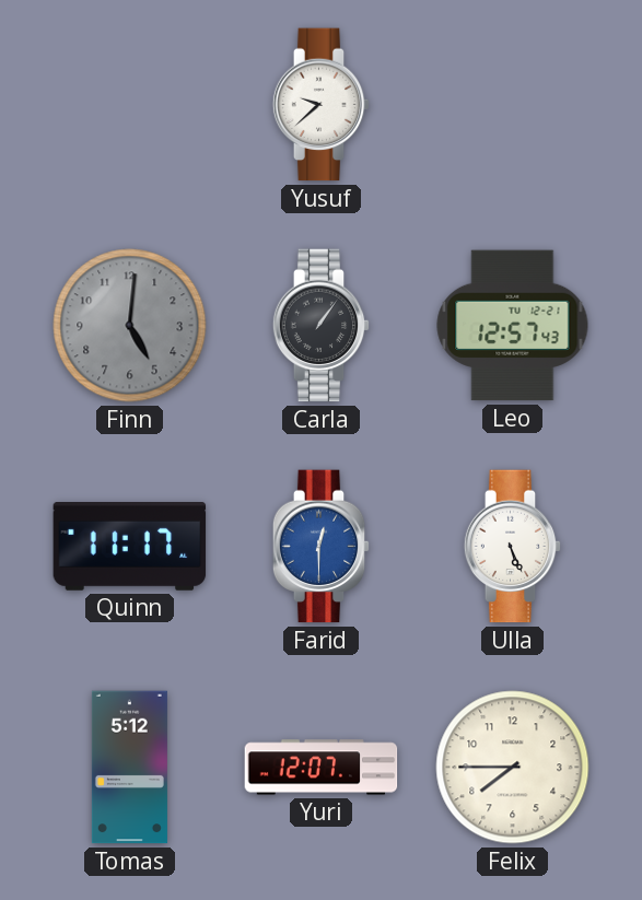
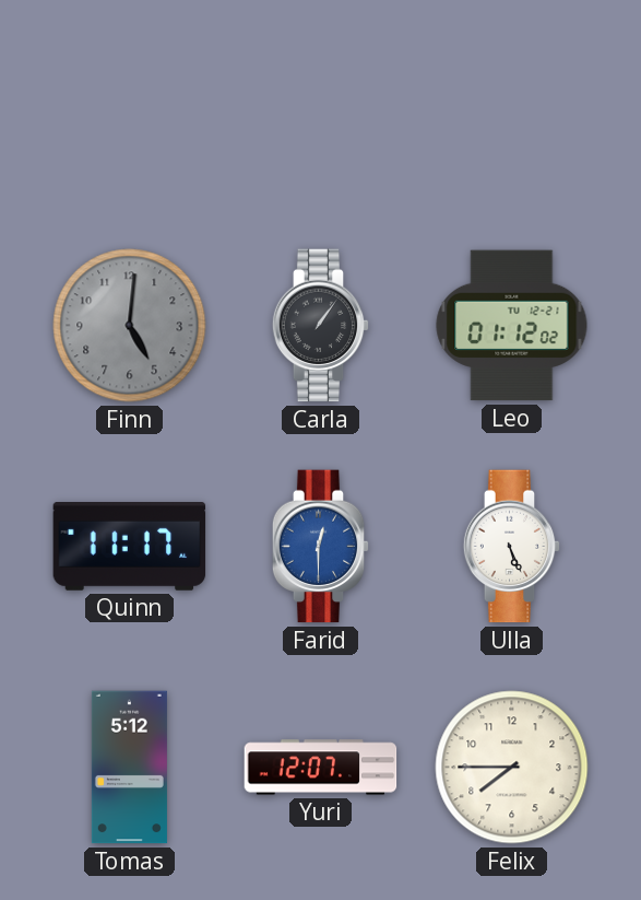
Yusuf: 9:38 -> none (322, 105)
Leo: 12:57 -> 01:12 (512, 326)
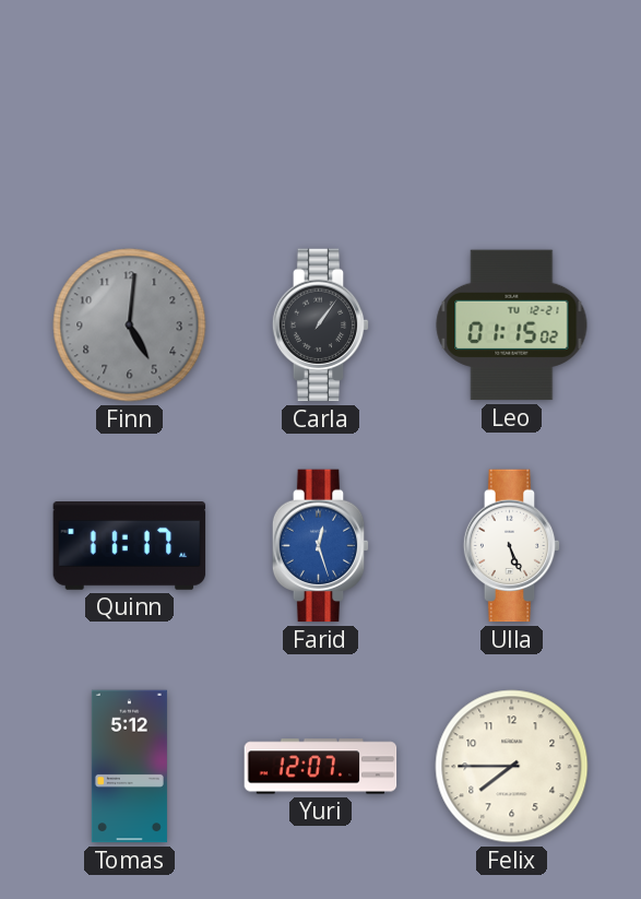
Leo: 01:12 -> 01:15 (512, 326)
Farid: 12:30 -> 12:27 (321, 546)
